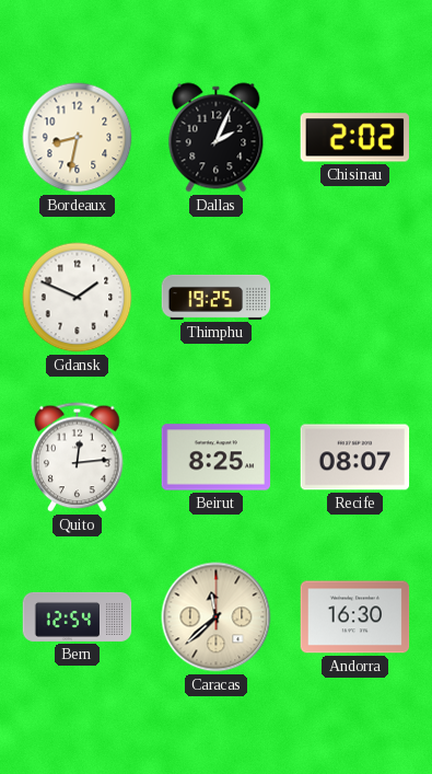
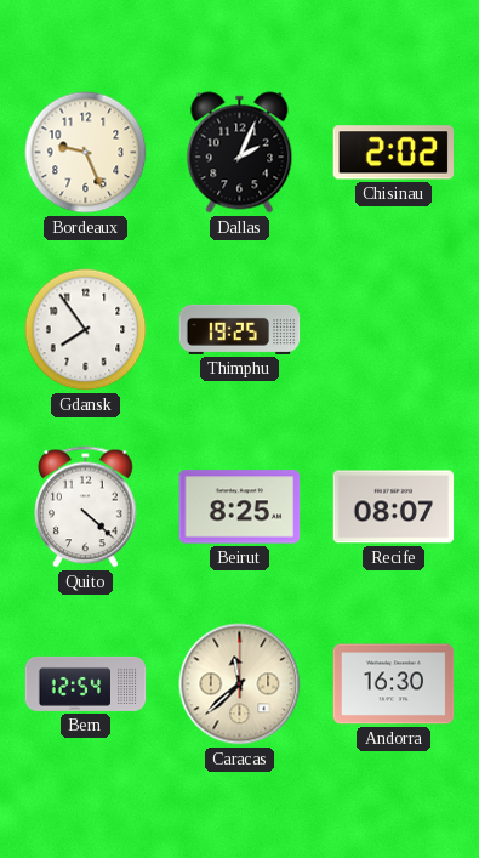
Bordeaux: 8:32 -> 9:26 (86, 153)
Gdansk: 1:49 -> 7:54 (86, 330)
Quito: 12:14 -> 4:22 (86, 507)
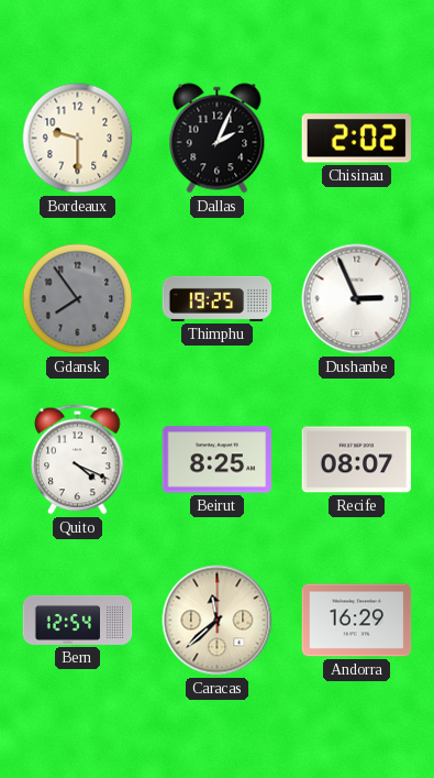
Bordeaux: 9:26 -> 9:30 (78, 139)
Gdansk dial: white -> grey (78, 299)
Dushanbe: none -> 2:56 (357, 299)
Quito: 4:22 -> 4:19 (78, 460)
Andorra: 16:30 -> 16:29 (357, 621)
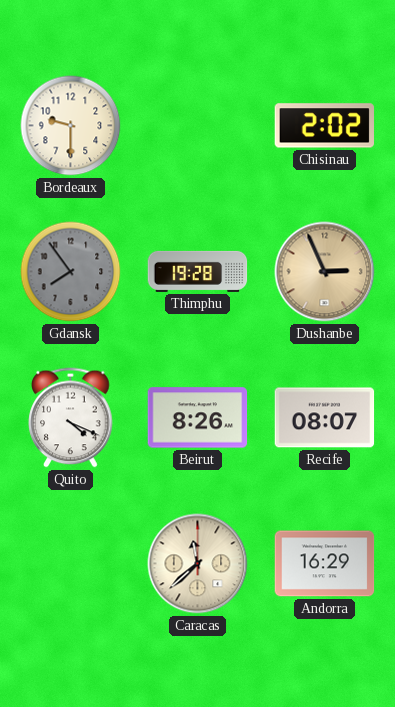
Dallas: 2:04 -> none (218, 139)
Thimphu: 19:25 -> 19:28 (198, 271)
Dushanbe dial: white -> champagne (325, 272)
Beirut: 8:25 -> 8:26 (198, 418)
Bern: 12:54 -> none (78, 620)
